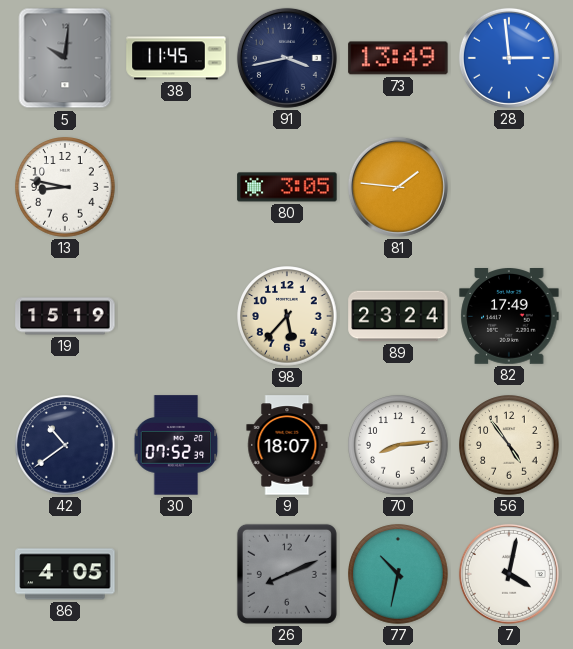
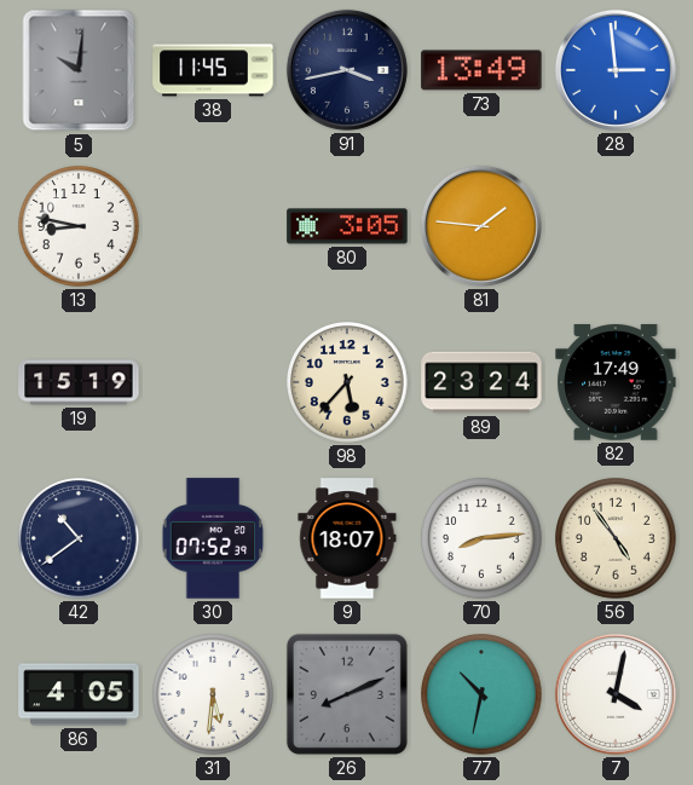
31: none -> 5:31 (213, 694)
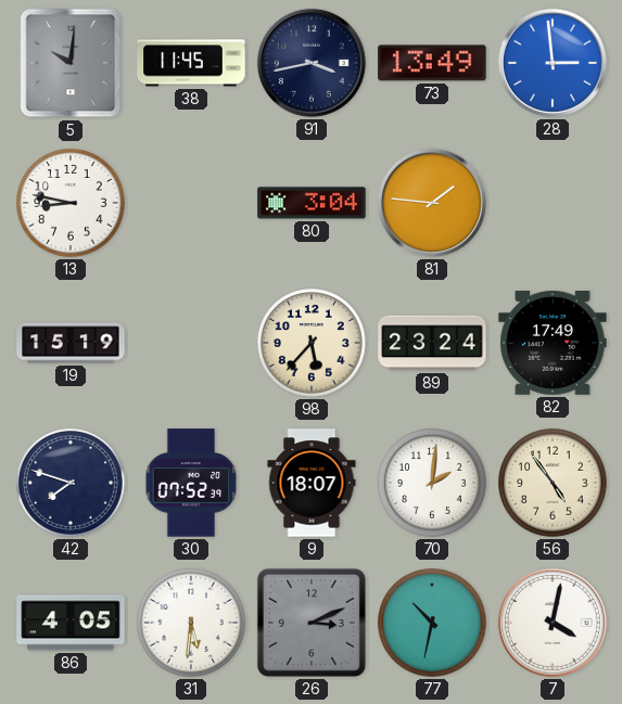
80: 3:05 -> 3:04 (312, 203)
42: 10:39 -> 7:48 (71, 483)
70: 8:14 -> 2:01 (432, 483)
26: 8:11 -> 3:11 (312, 623)
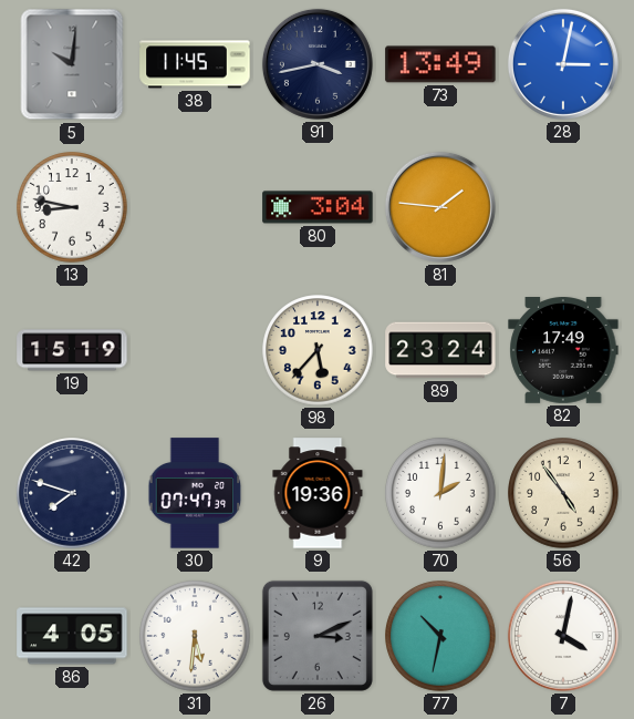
28: 2:59 -> 3:02 (563, 64)
30: 07:52 -> 07:47 (195, 493)
9: 18:07 -> 19:36 (318, 493)
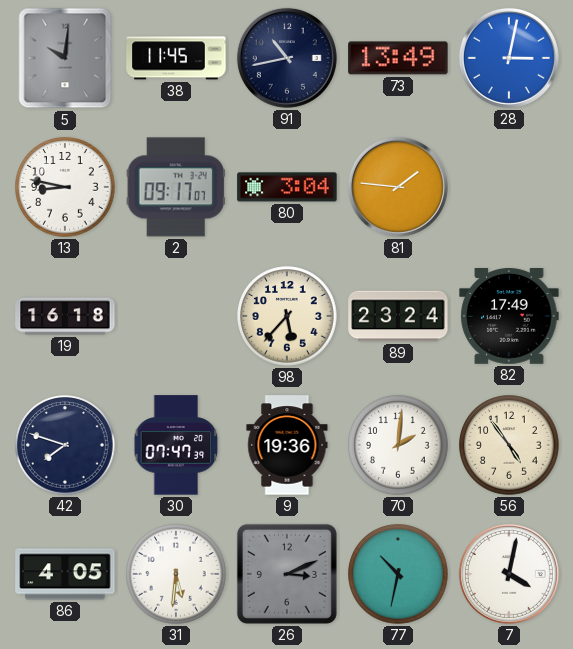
91: 3:43 -> 10:43 (287, 58)
2: none -> 09:17 (176, 187)
19: 15:19 -> 16:18 (65, 316)
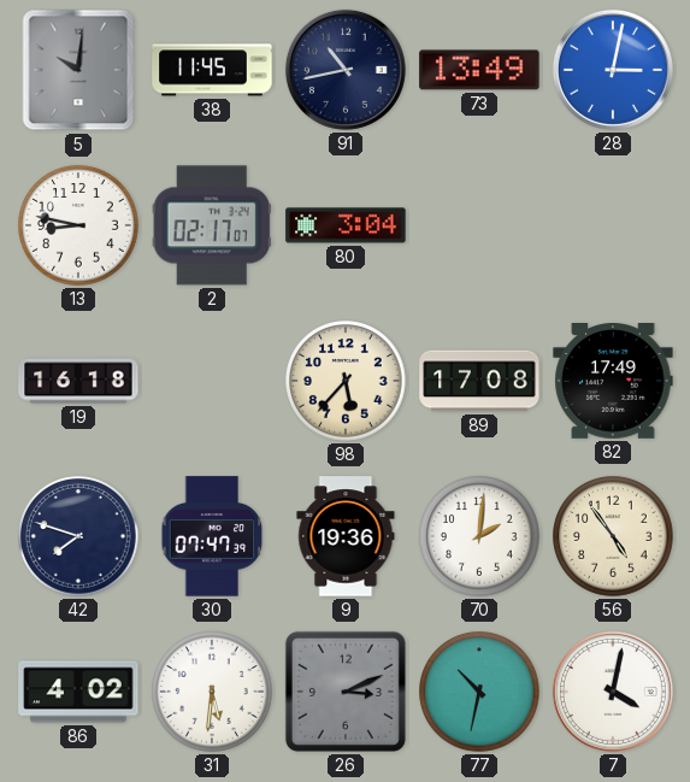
2: 09:17 -> 02:17 (212, 225)
81: 1:46 -> none (398, 187)
89: 23:24 -> 17:08 (479, 381)
86: 4:05 -> 4:02 (78, 692)
